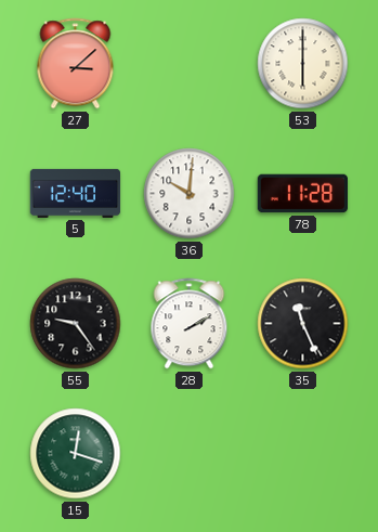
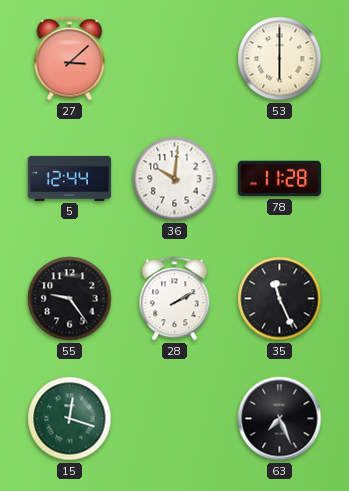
5: 12:40 -> 12:44 (70, 178)
63: none -> 7:26 (280, 419)
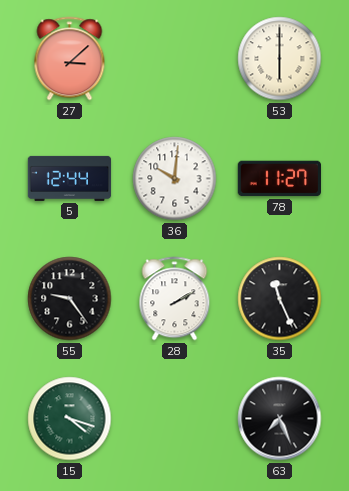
78: 11:28 -> 11:27 (279, 179)
15: 12:18 -> 4:18 (70, 419)
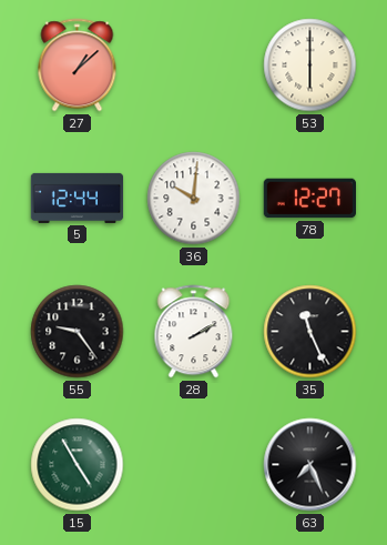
27: 3:08 -> 1:08 (78, 65)
78: 11:27 -> 12:27 (309, 199)
15: 4:18 -> 4:55 (78, 465)
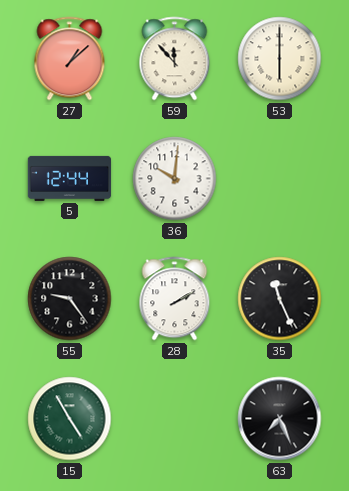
59: none -> 11:53 (175, 59)
78: 12:27 -> none (309, 199)
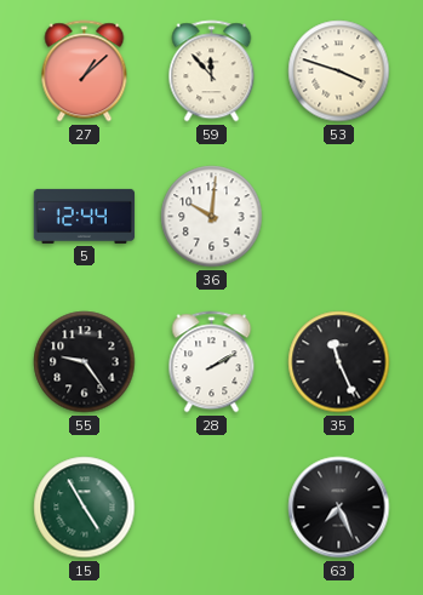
53: 6:00 -> 3:48 (339, 71)
